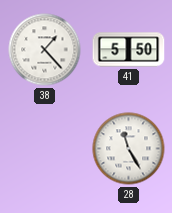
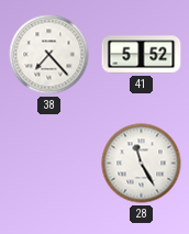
38: 1:23 -> 7:23 (49, 55)
41: 5:50 -> 5:52 (142, 55)
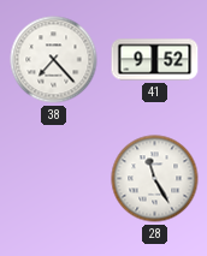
41: 5:52 -> 9:52 (155, 60)
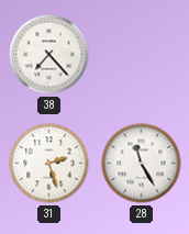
41: 9:52 -> none (155, 60)
31: none -> 2:27 (49, 164)
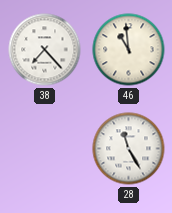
46: none -> 10:59 (129, 50)
31: 2:27 -> none (49, 164)
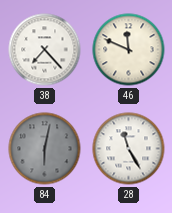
46: 10:59 -> 11:49 (129, 50)
84: none -> 6:02 (45, 149)
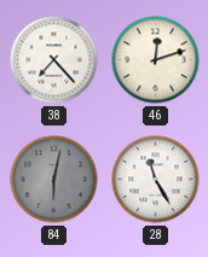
46: 11:49 -> 12:12 (156, 60)
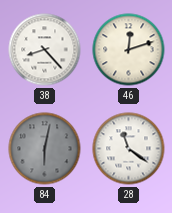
38: 7:23 -> 8:23 (45, 50)
28: 11:25 -> 11:21 (129, 149)
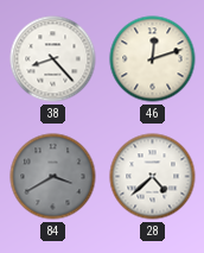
84: 6:02 -> 3:40 (53, 177)
28: 11:21 -> 4:38 (153, 177)
